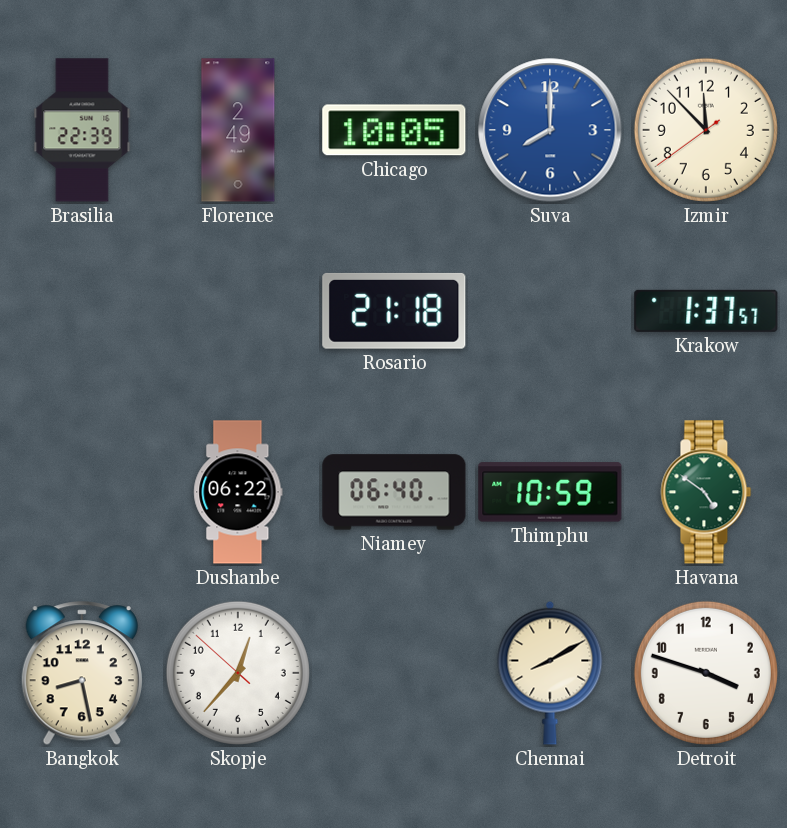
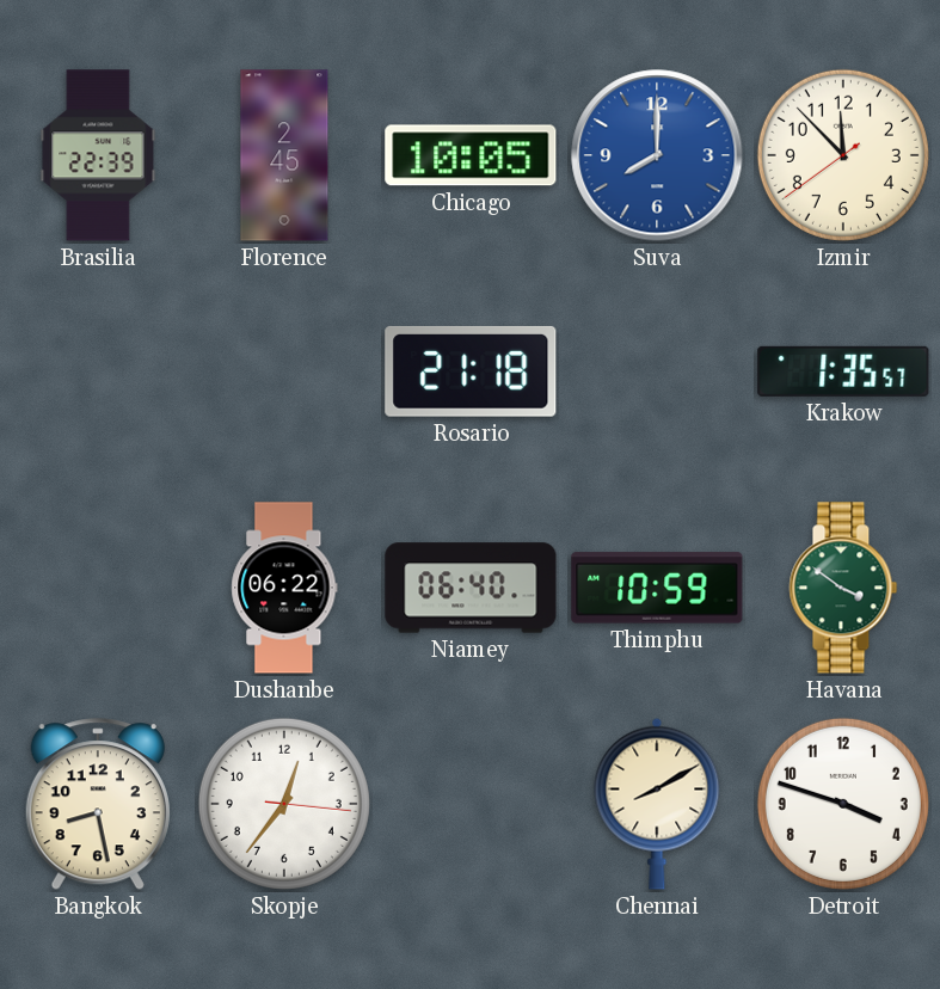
Florence: 2:49 -> 2:45 (284, 155)
Krakow: 1:37 -> 1:35 (843, 371)
Havana: 4:51 -> 3:51 (843, 588)
Skopje: 12:36:52 -> 12:36:16 (284, 804)
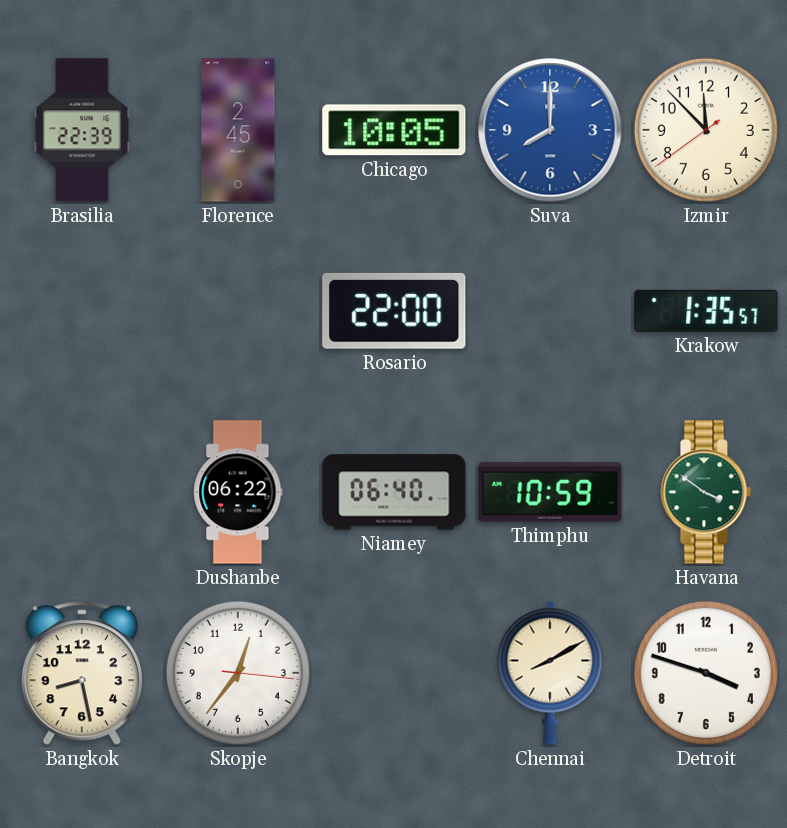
Rosario: 21:18 -> 22:00 (394, 311)
